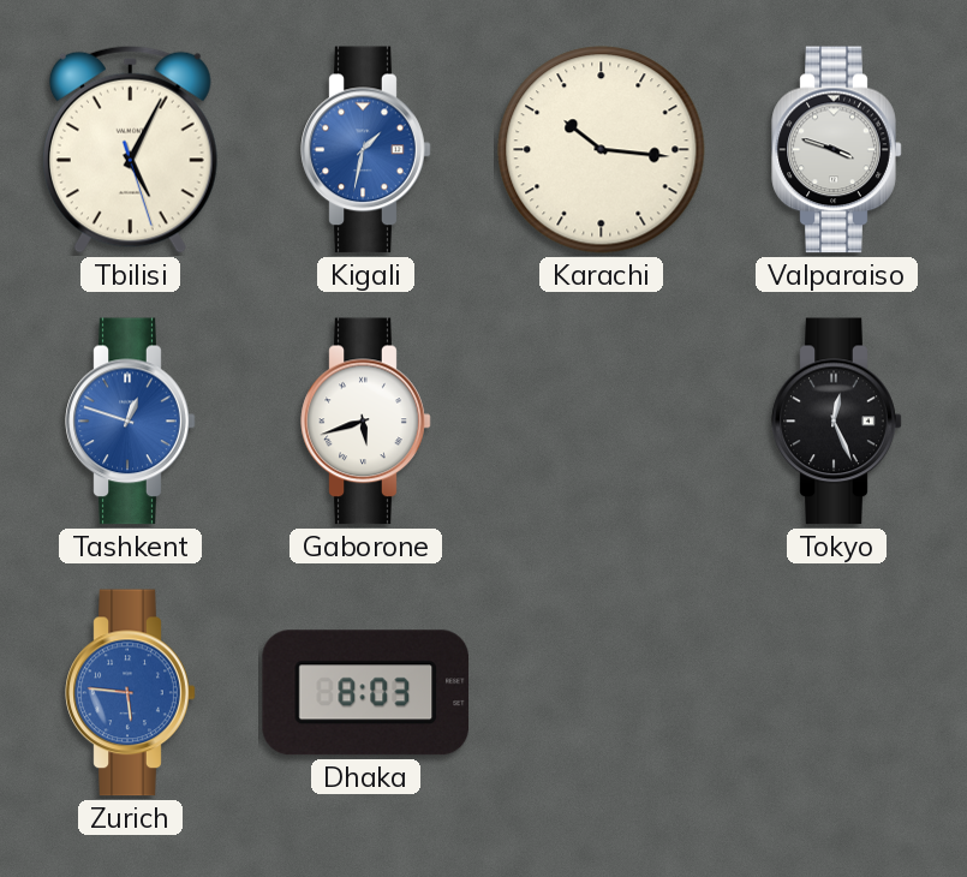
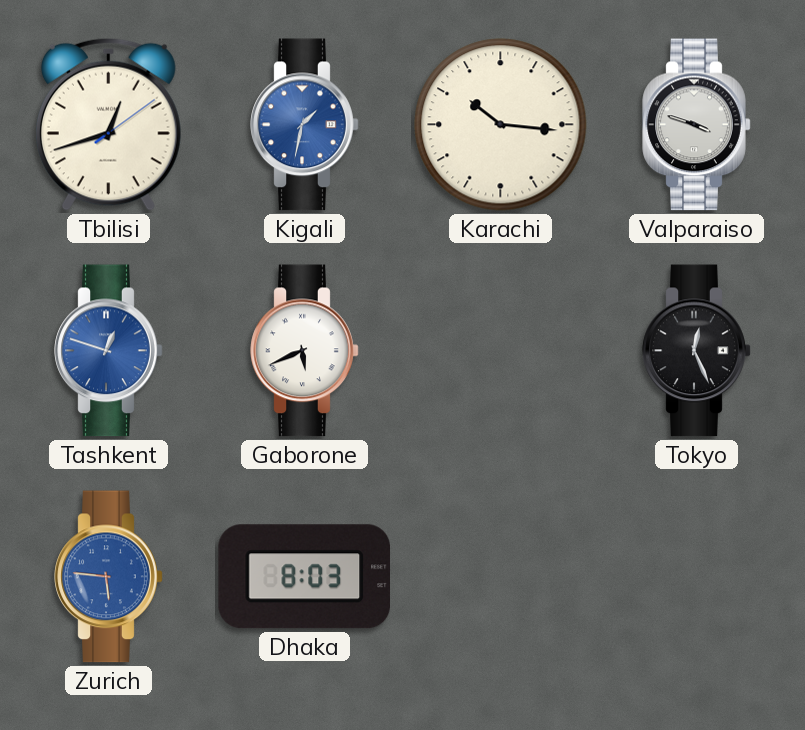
Tbilisi: 5:04 -> 12:42 (108, 124)
Gaborone: 5:42 -> 5:41 (305, 351)
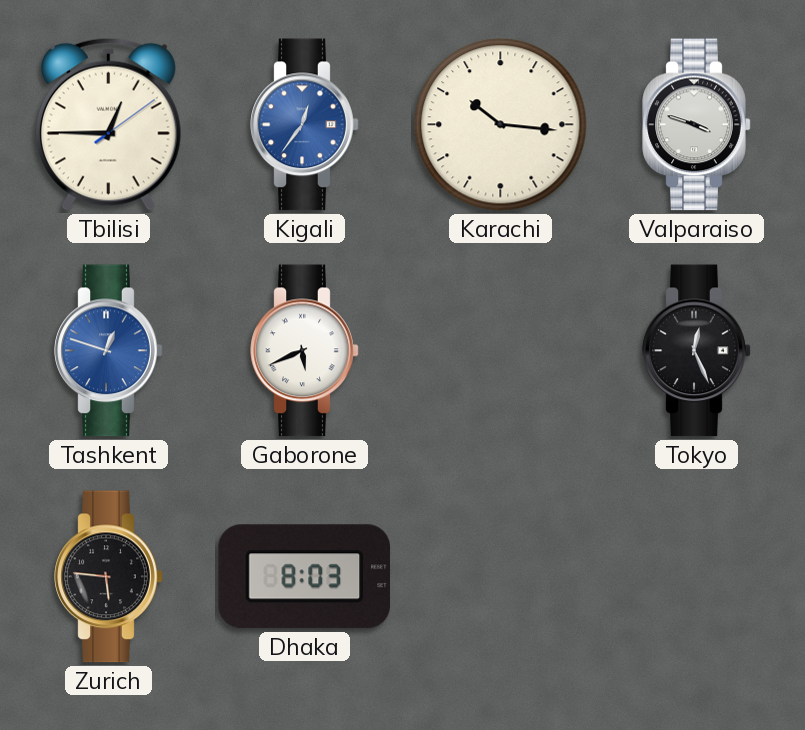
Tbilisi: 12:42 -> 12:45 (108, 124)
Kigali: 1:32 -> 12:36 (305, 125)
Zurich dial: blue -> black (109, 577)
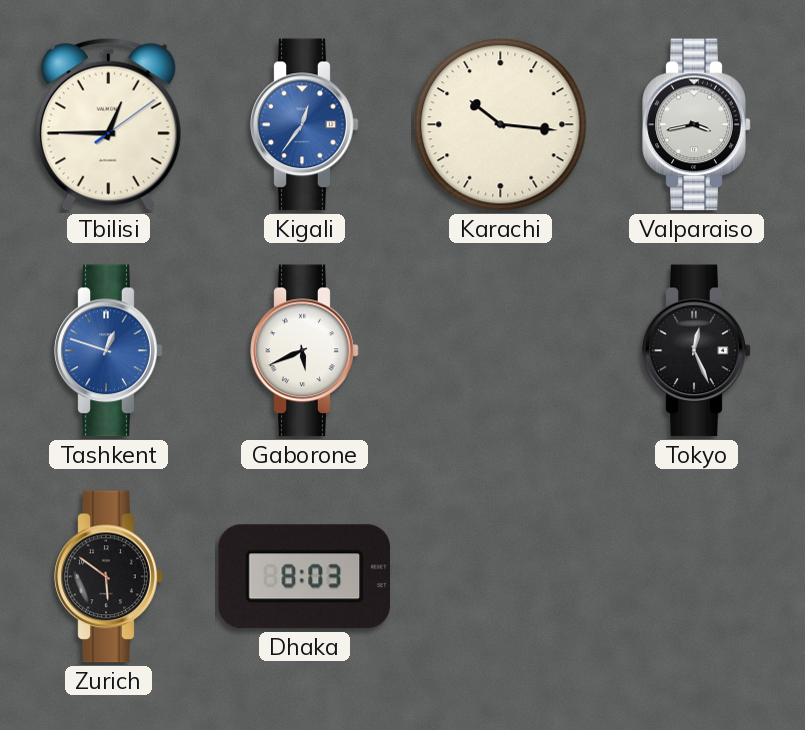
Valparaiso: 3:48 -> 3:43 (697, 125)
Zurich: 5:46 -> 5:51 (109, 577)
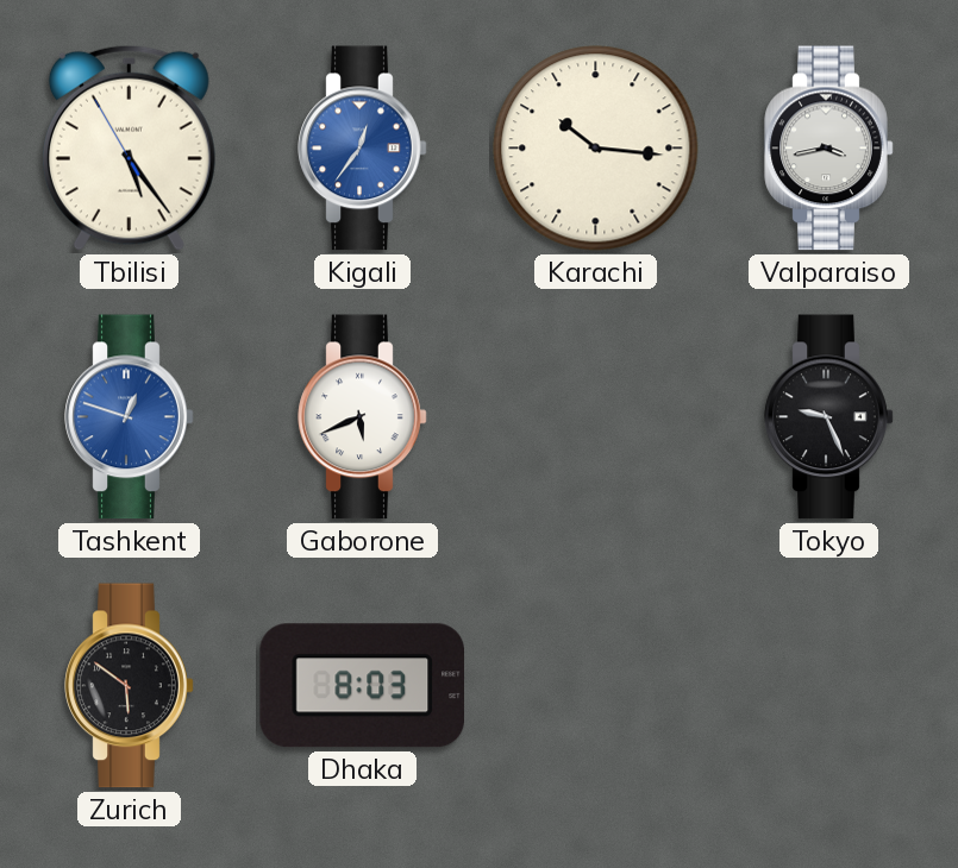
Tbilisi: 12:45 -> 5:23 (129, 147)
Tokyo: 12:26 -> 9:26 (829, 417)
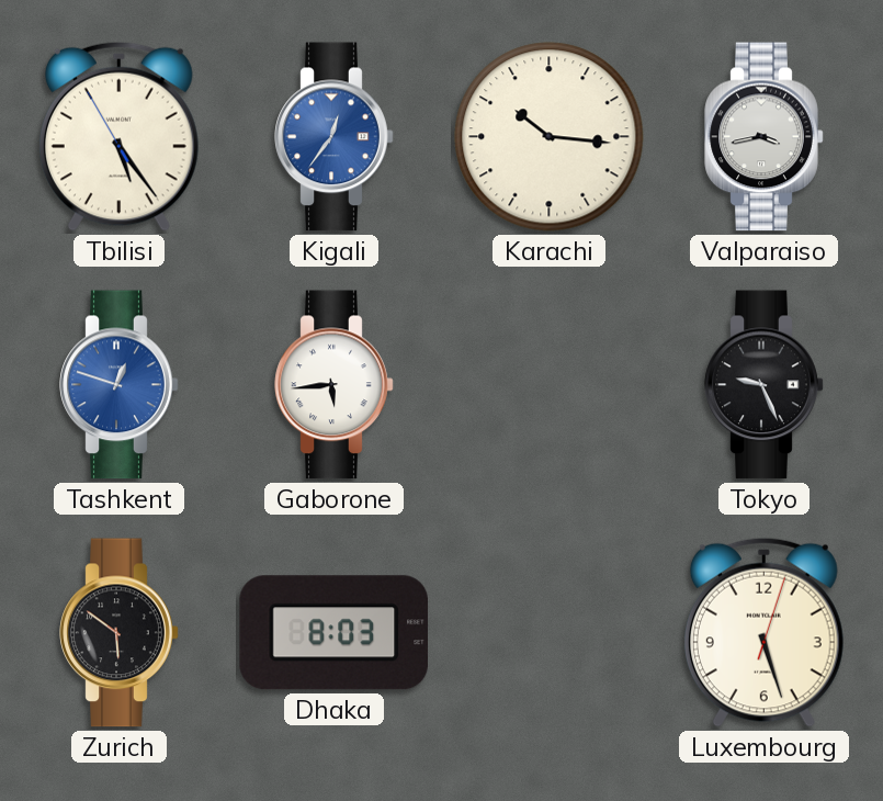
Gaborone: 5:41 -> 5:44 (335, 385)
Luxembourg: none -> 5:27 (763, 632)
